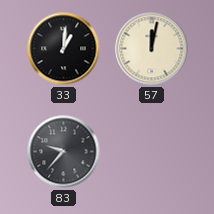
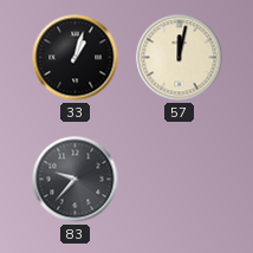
33: 1:01 -> 1:03 (76, 58)
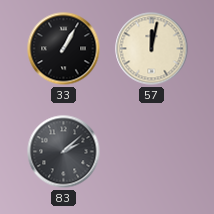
33: 1:03 -> 1:05 (64, 49)
83: 9:37 -> 2:08 (64, 152)
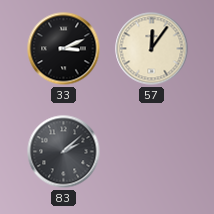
33: 1:05 -> 3:11 (64, 49)
57: 12:02 -> 12:06 (152, 49)
